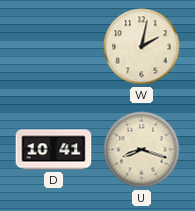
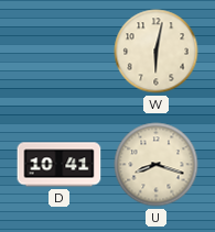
W: 2:02 -> 6:02 (157, 52)
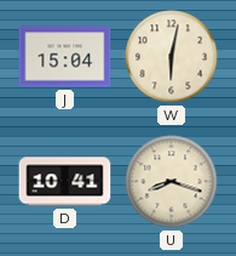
J: none -> 15:04 (65, 57)
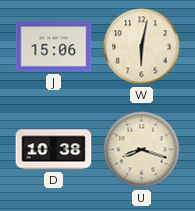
J: 15:04 -> 15:06 (54, 47)
D: 10:41 -> 10:38 (54, 150)
